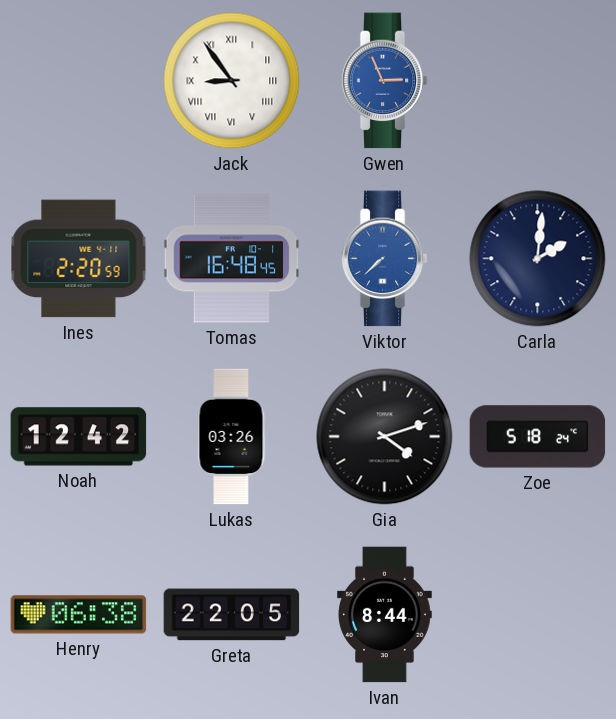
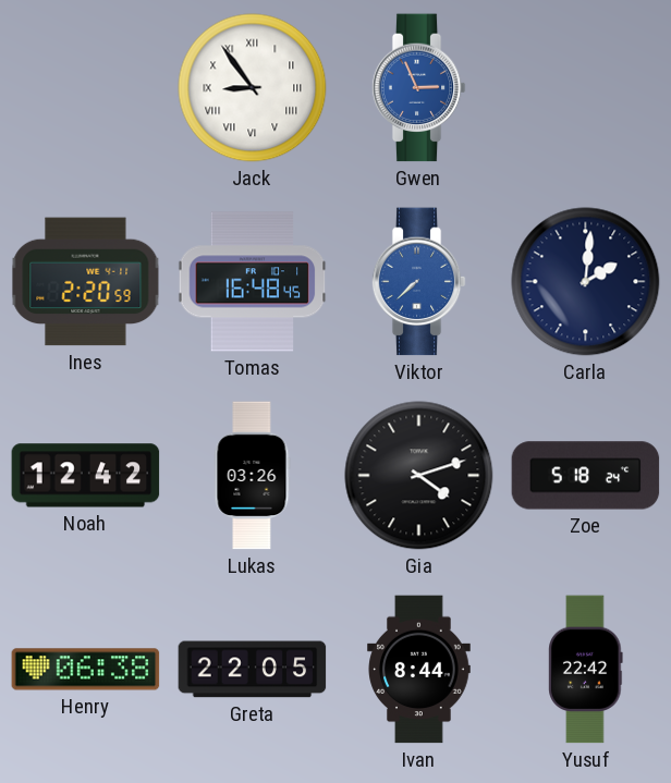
Yusuf: none -> 22:42 (586, 670)
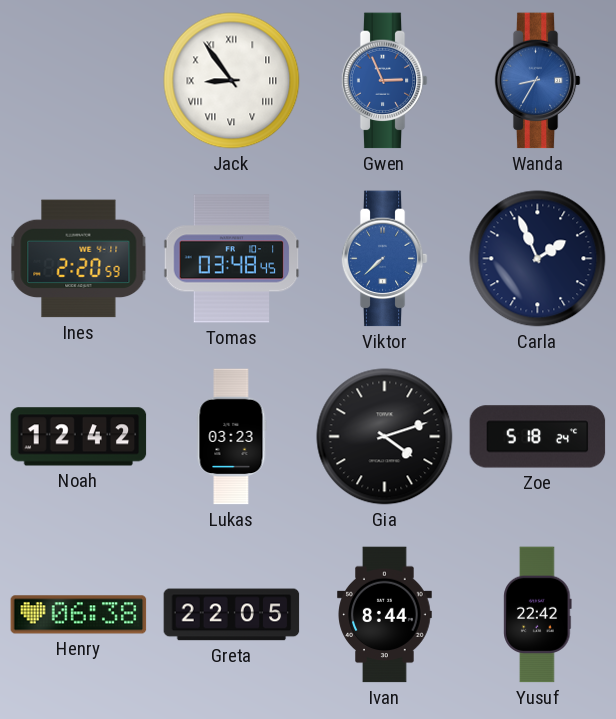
Wanda: none -> 8:35 (537, 81)
Tomas: 16:48 -> 03:48 (232, 259)
Carla: 2:01 -> 1:56 (538, 259)
Lukas: 03:26 -> 03:23 (231, 437)
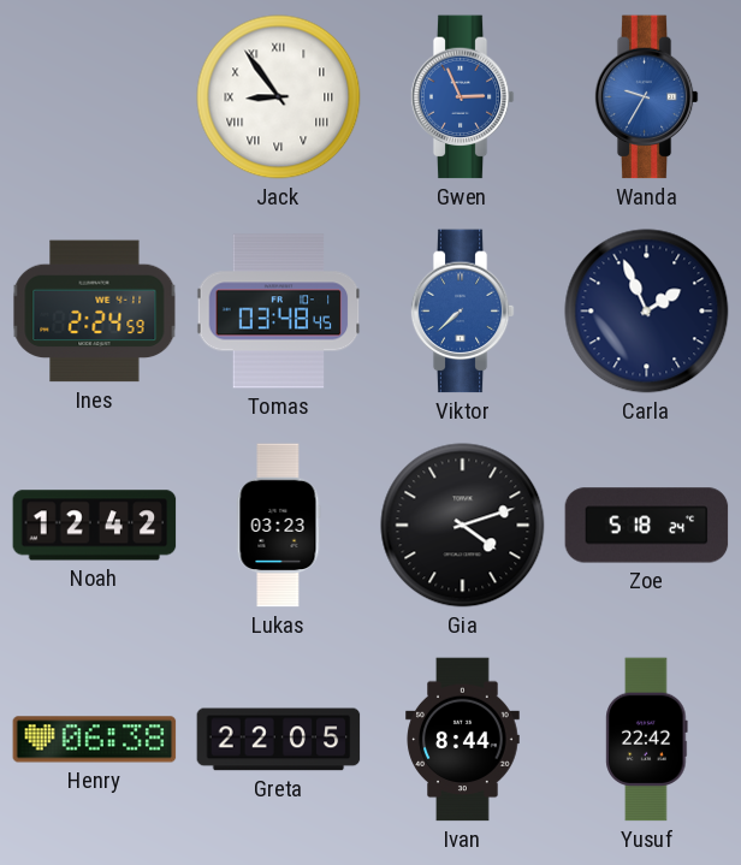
Wanda: 8:35 -> 9:35 (646, 97)
Ines: 2:20 -> 2:24 (95, 312)
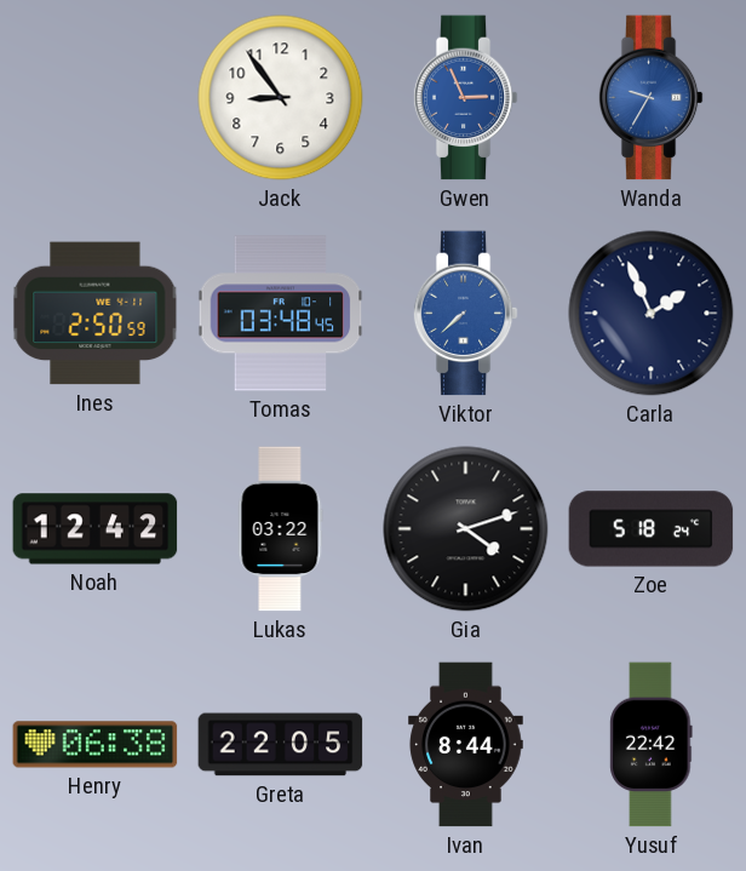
Jack numerals: Roman -> Arabic (281, 98)
Ines: 2:24 -> 2:50 (96, 314)
Lukas: 03:23 -> 03:22 (280, 529)
